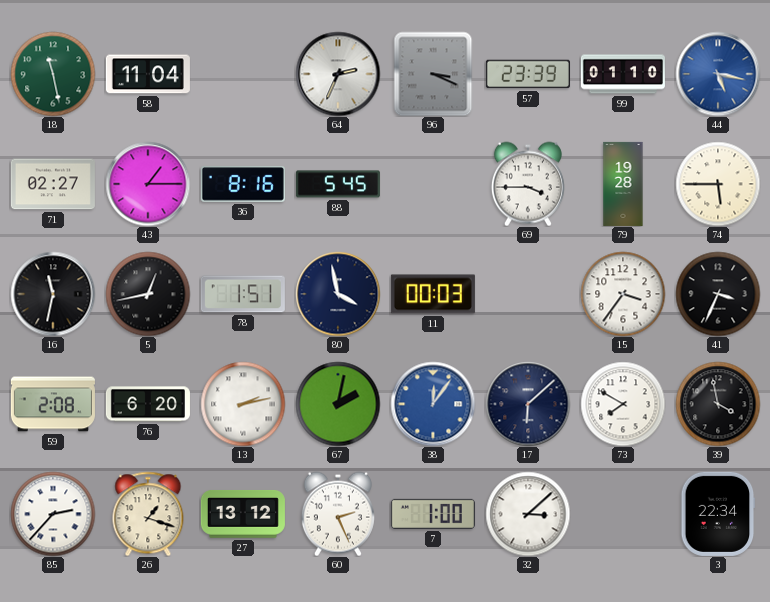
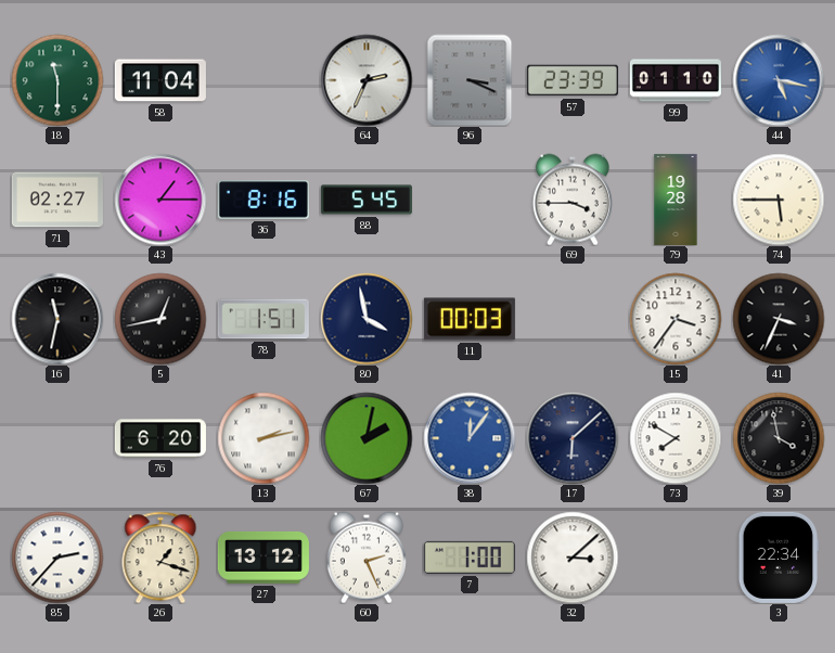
18: 11:28 -> 11:30 (57, 80)
59: 2:08 -> none (53, 404)
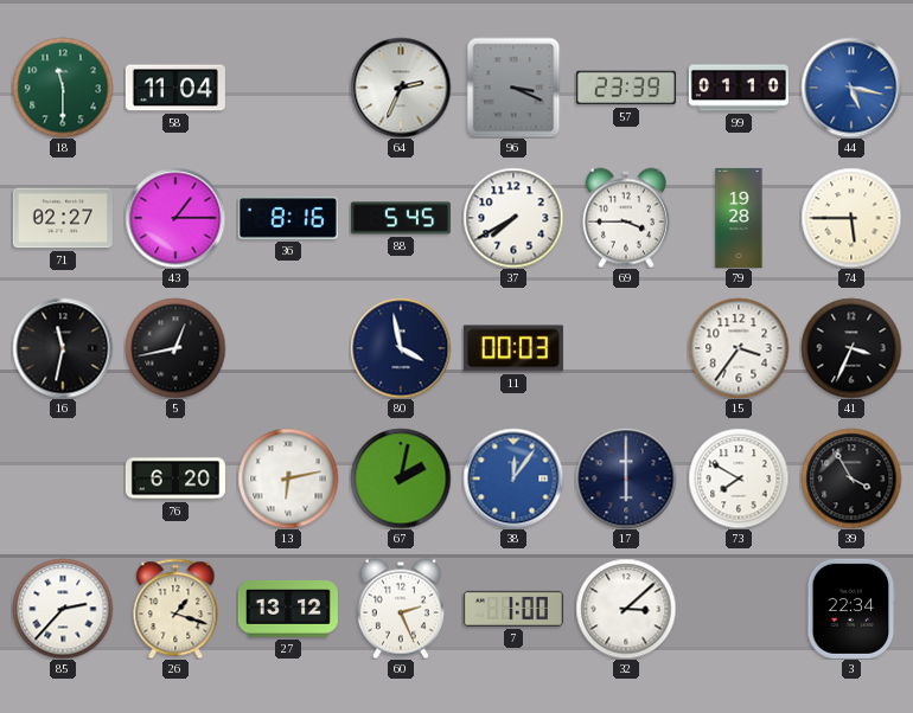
37: none -> 7:40 (513, 218)
78: 1:51 -> none (264, 319)
13: 2:13 -> 6:13 (288, 478)
17: 6:08 -> 6:00 (626, 478)
39: 3:58 -> 3:55 (851, 478)
